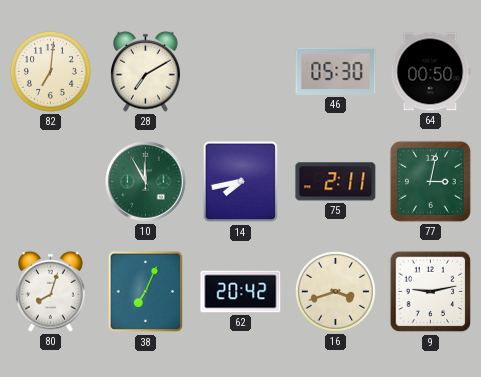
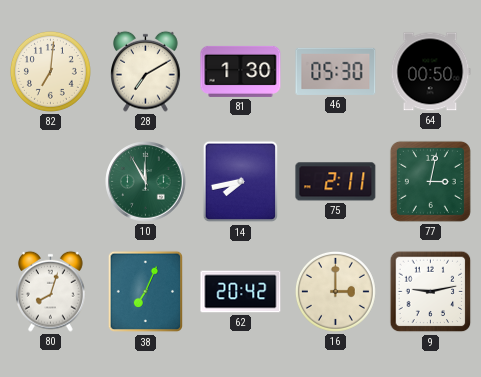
81: none -> 1:30 (241, 71)
16: 3:42 -> 3:00 (335, 291)
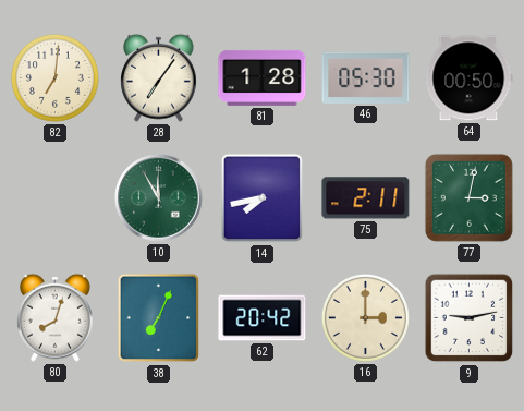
28: 7:10 -> 7:06 (159, 77)
81: 1:30 -> 1:28 (263, 77)
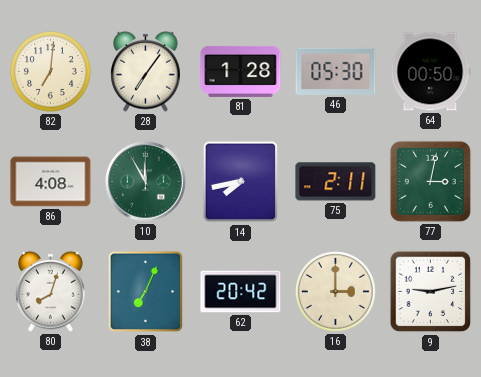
86: none -> 4:08 (51, 182)
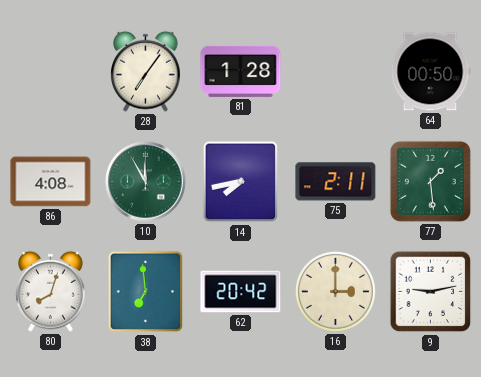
82: 7:01 -> none (50, 71)
46: 05:30 -> none (336, 71)
77: 3:02 -> 1:29 (430, 181)
38: 7:04 -> 6:59 (146, 292)
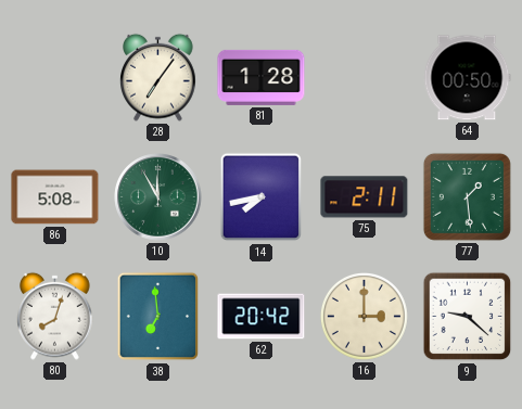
86: 4:08 -> 5:08 (55, 197)
9: 9:13 -> 9:22 (468, 317)
